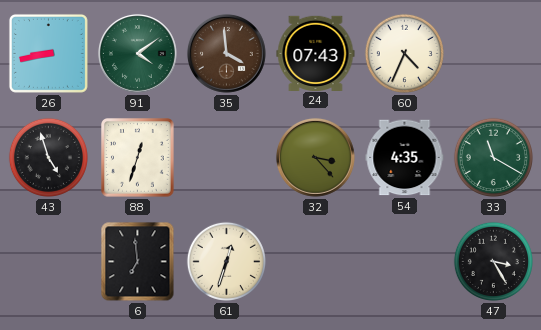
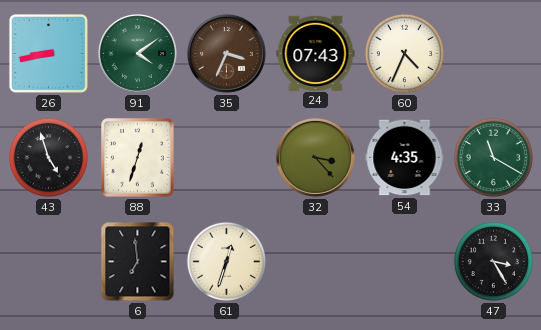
35: 3:59 -> 3:34 (226, 53)
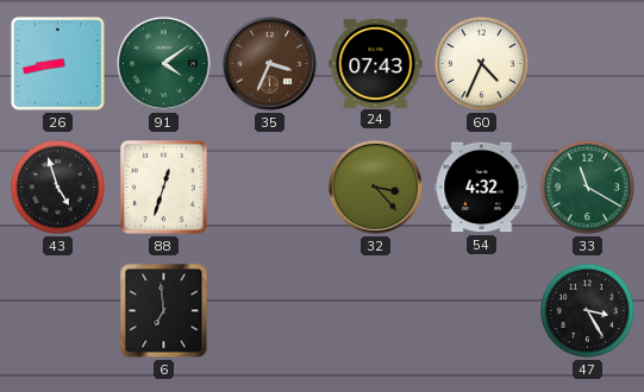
54: 4:35 -> 4:32 (482, 188)
61: 12:33 -> none (226, 261)
